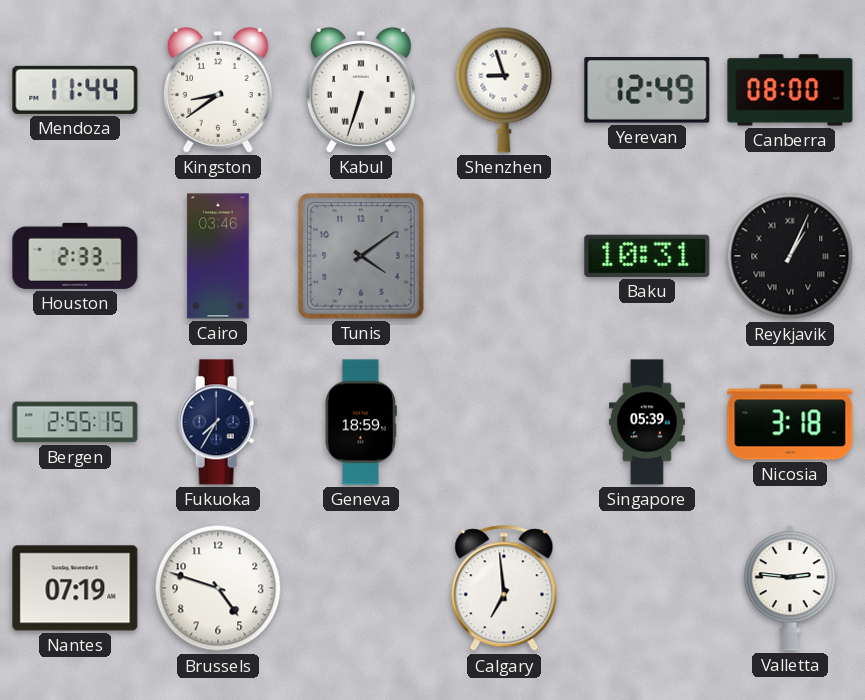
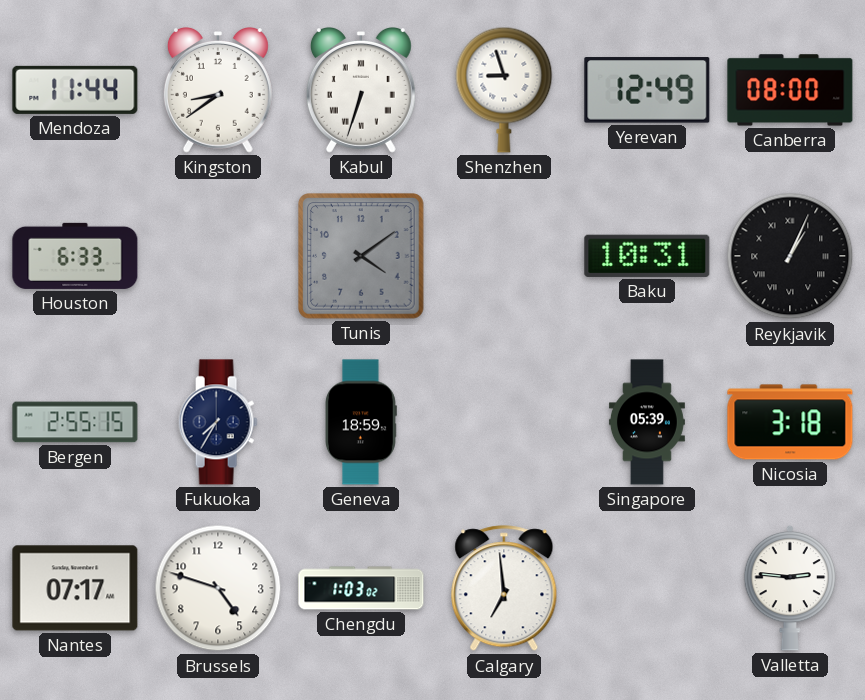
Houston: 2:33 -> 6:33 (75, 256)
Cairo: 03:46 -> none (218, 256)
Nantes: 07:19 -> 07:17 (75, 588)
Chengdu: none -> 1:03 (361, 588)
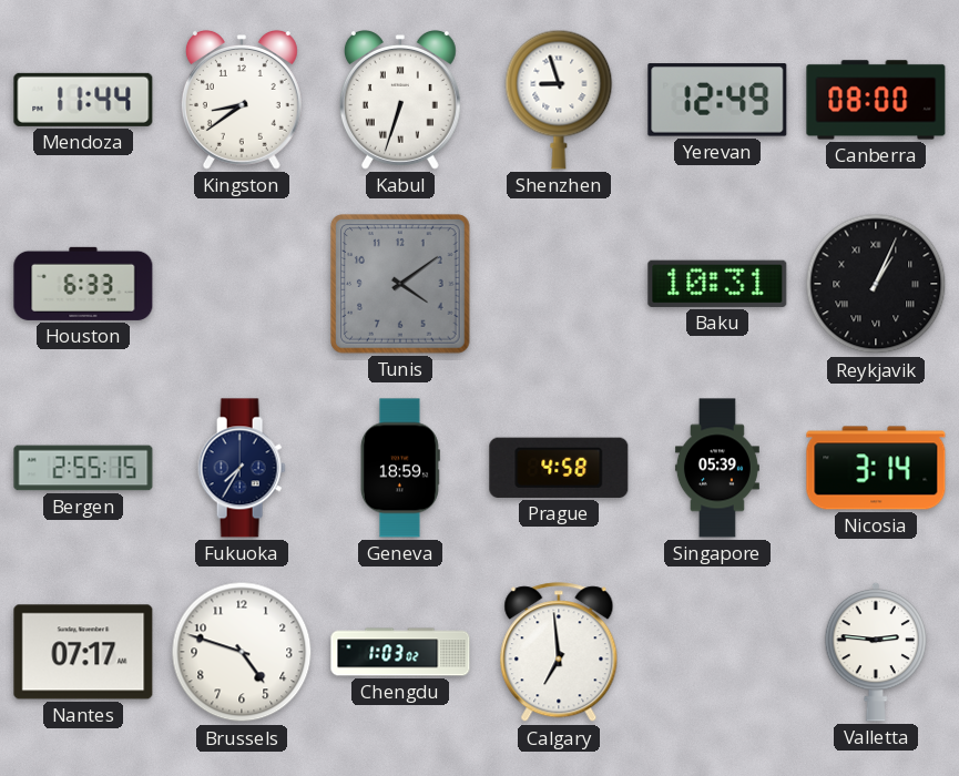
Prague: none -> 4:58 (559, 468)
Nicosia: 3:18 -> 3:14 (876, 468)
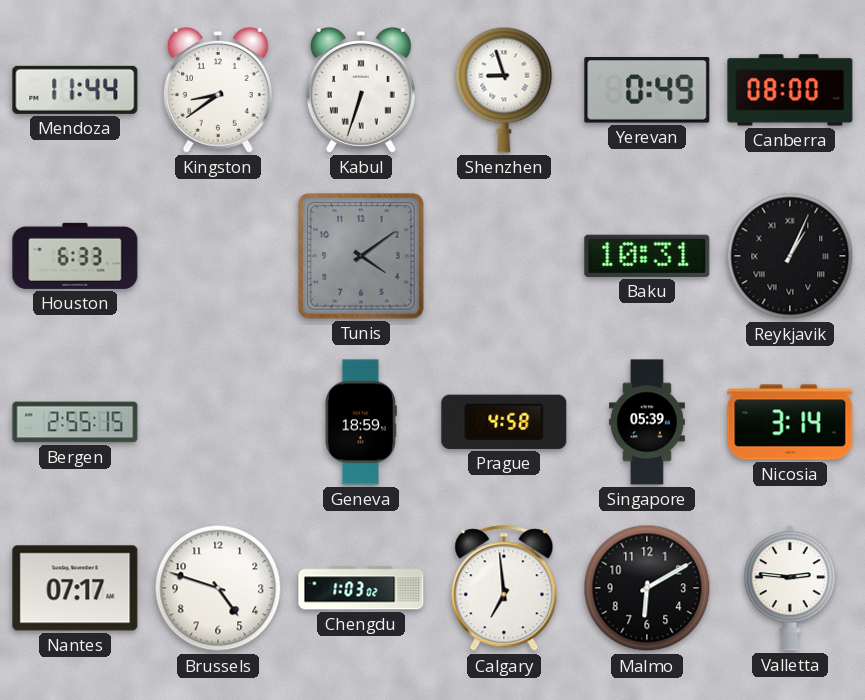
Yerevan: 12:49 -> 0:49 (647, 90)
Fukuoka: 7:35 -> none (242, 468)
Malmo: none -> 6:10 (647, 588)
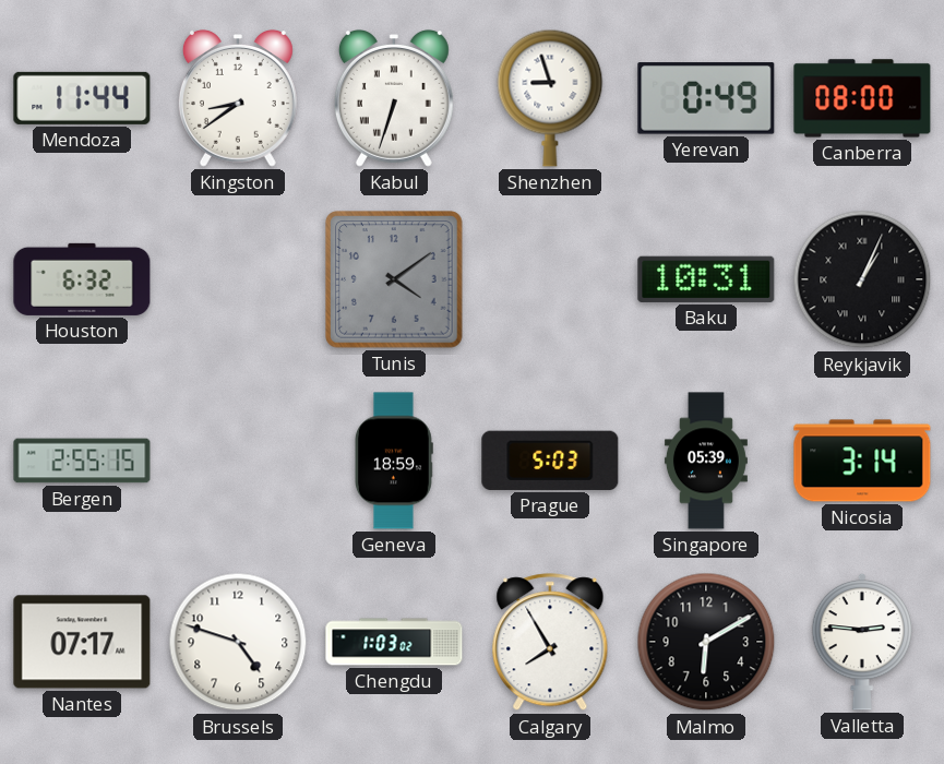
Houston: 6:33 -> 6:32 (82, 279)
Prague: 4:58 -> 5:03 (550, 461)
Calgary: 6:59 -> 7:55 (550, 643)
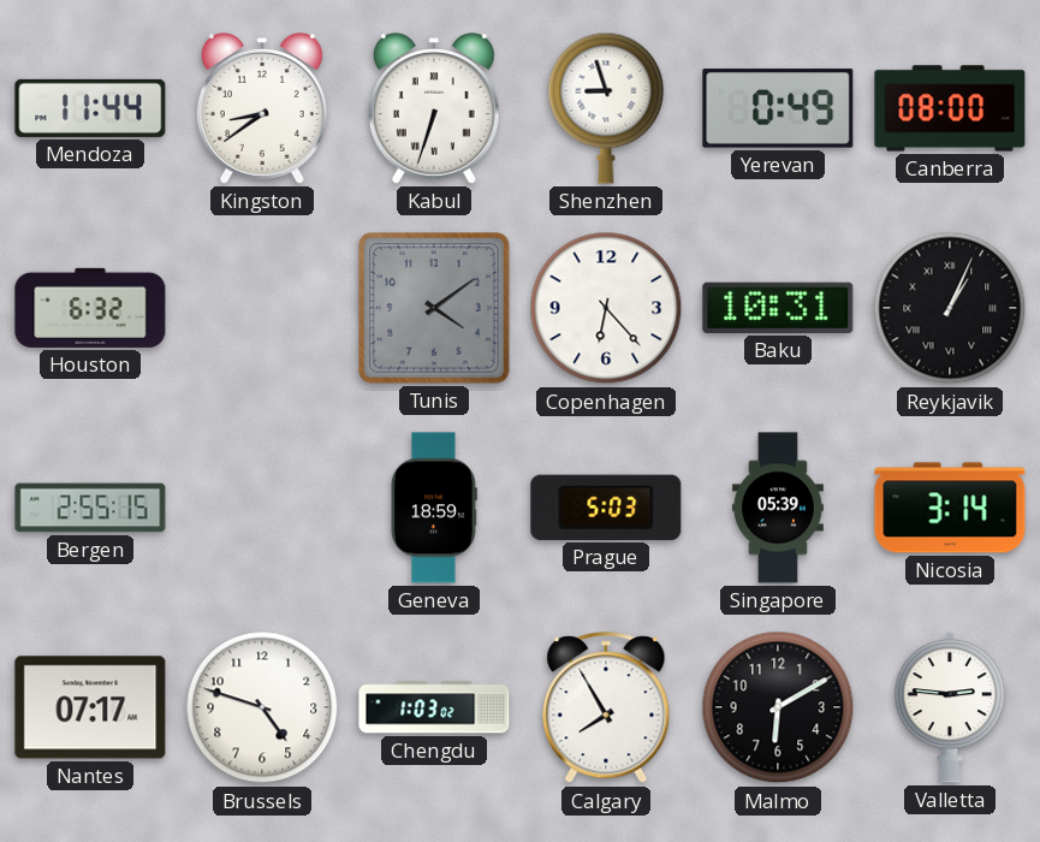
Copenhagen: none -> 6:23 (606, 308)
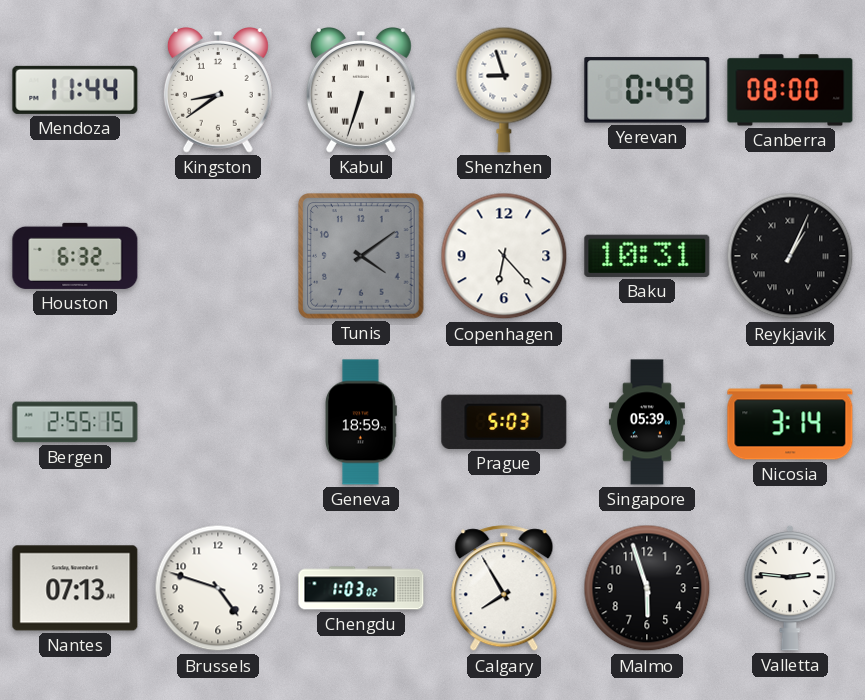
Nantes: 07:17 -> 07:13 (75, 588)
Malmo: 6:10 -> 5:57 (647, 588)
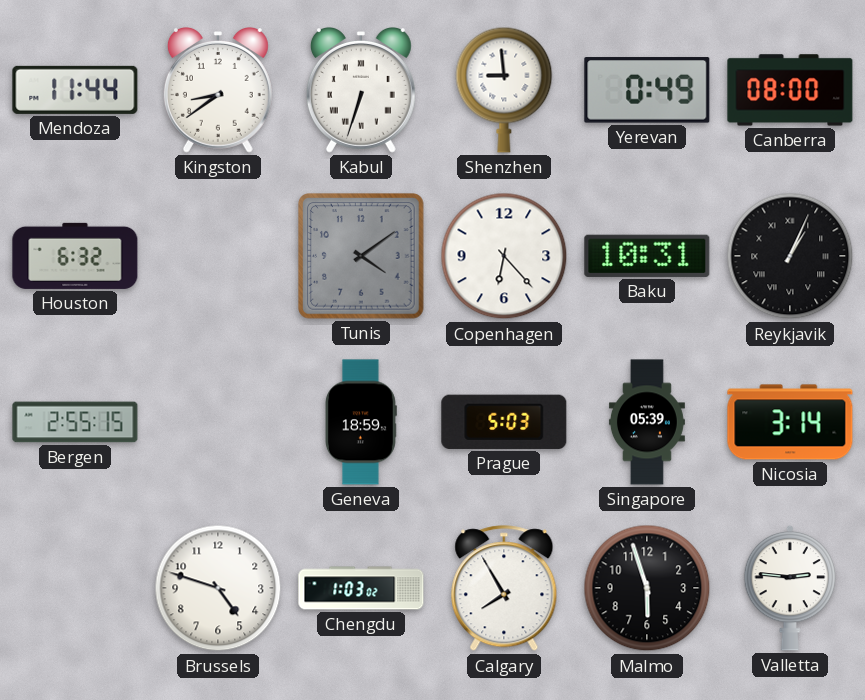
Shenzhen: 8:57 -> 8:59 (504, 90)
Nantes: 07:13 -> none (75, 588)
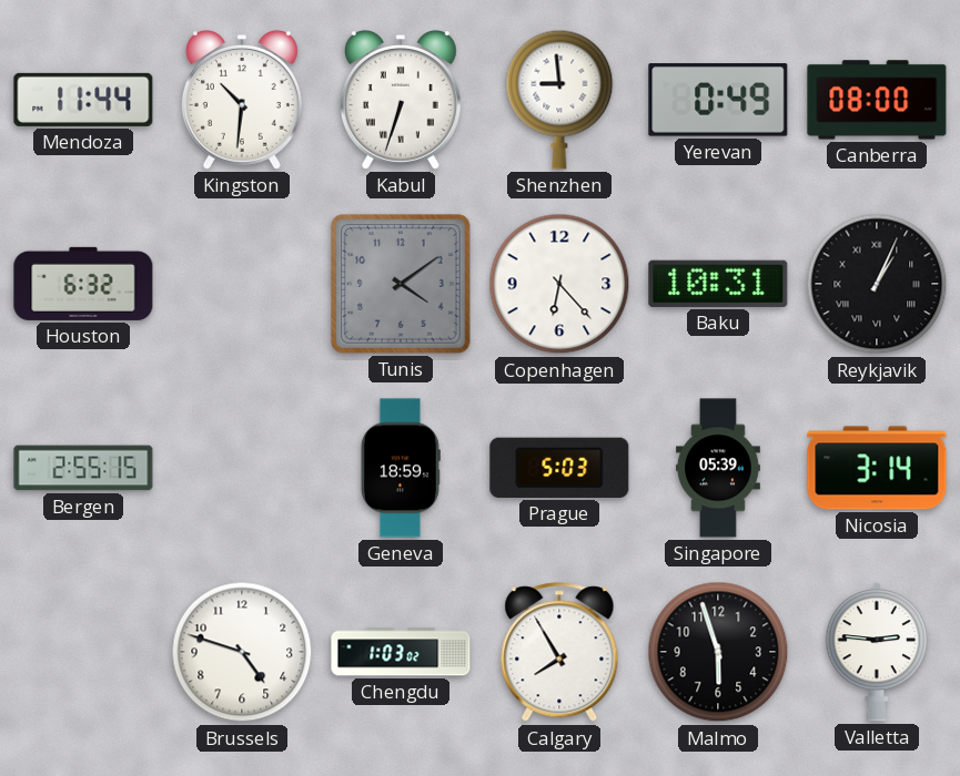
Kingston: 8:39 -> 10:31 (242, 101)
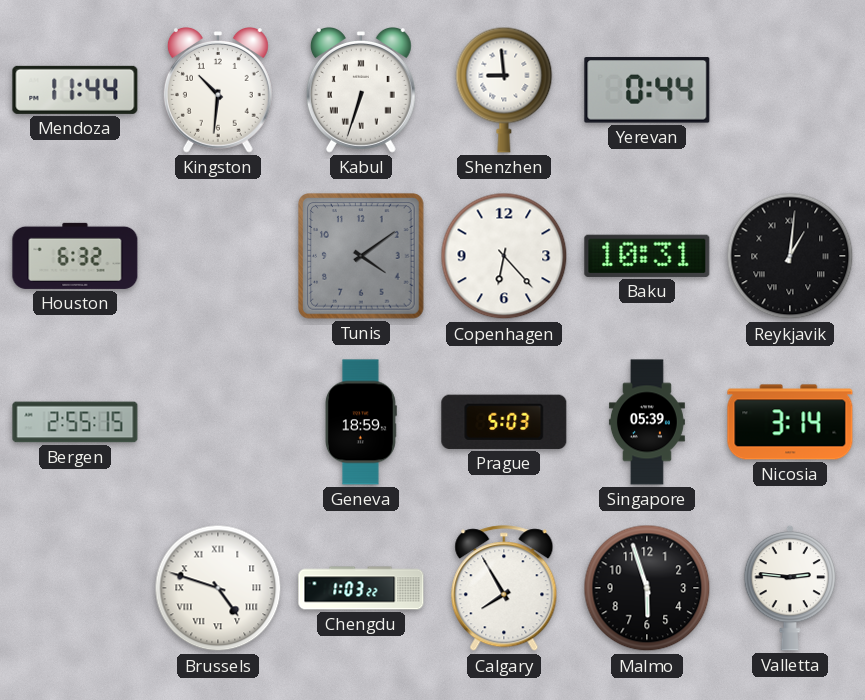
Yerevan: 0:49 -> 0:44 (647, 90)
Canberra: 08:00 -> none (877, 100)
Reykjavik: 1:04 -> 1:01 (790, 256)
Brussels numerals: Arabic -> Roman (218, 588)
Chengdu: 1:03:02 -> 1:03:22 (361, 588)
